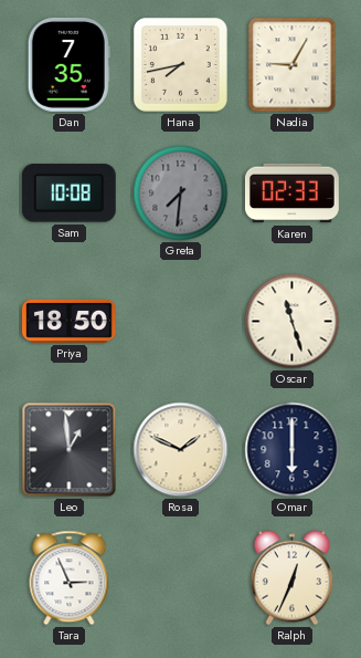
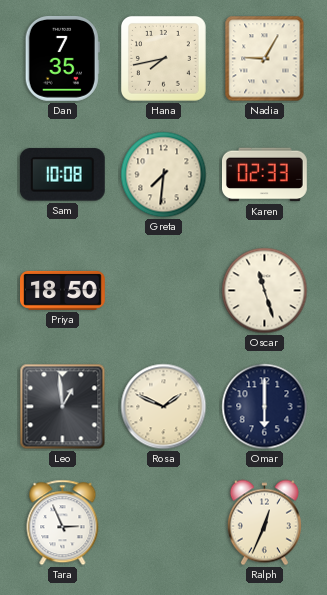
Greta dial: grey -> cream (164, 175)
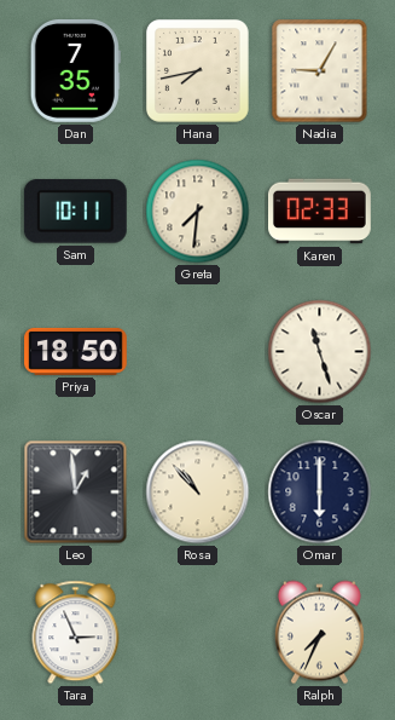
Sam: 10:08 -> 10:11 (75, 212)
Rosa: 1:49 -> 10:53 (198, 493)
Ralph: 12:34 -> 7:34 (319, 633)
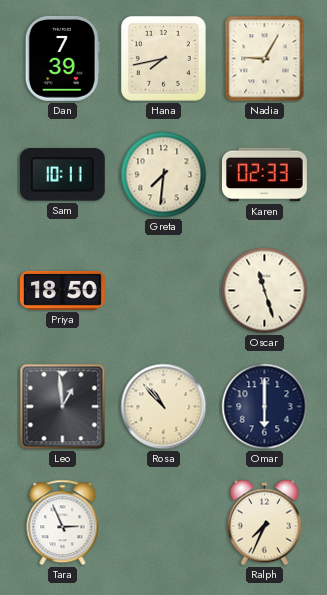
Dan: 7:35 -> 7:39 (62, 58)
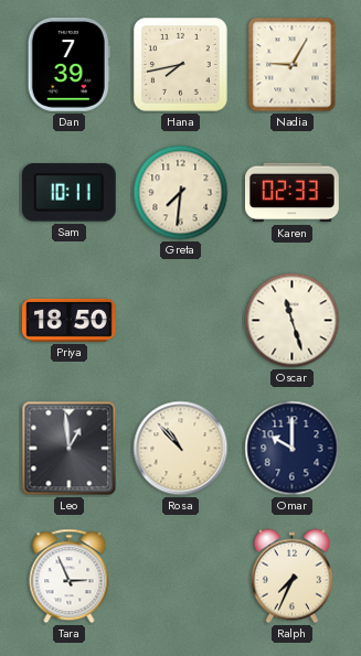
Omar: 6:00 -> 10:00 (293, 449)
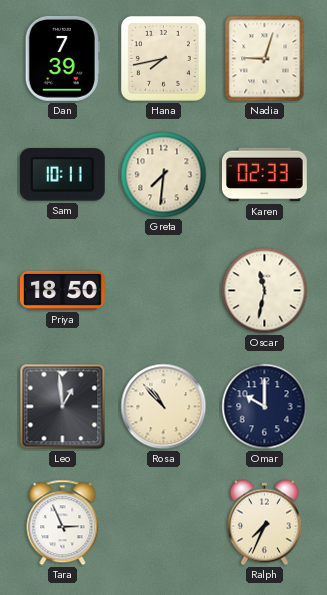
Nadia: 9:05 -> 9:03 (265, 59)
Oscar: 11:27 -> 11:32 (265, 291)
